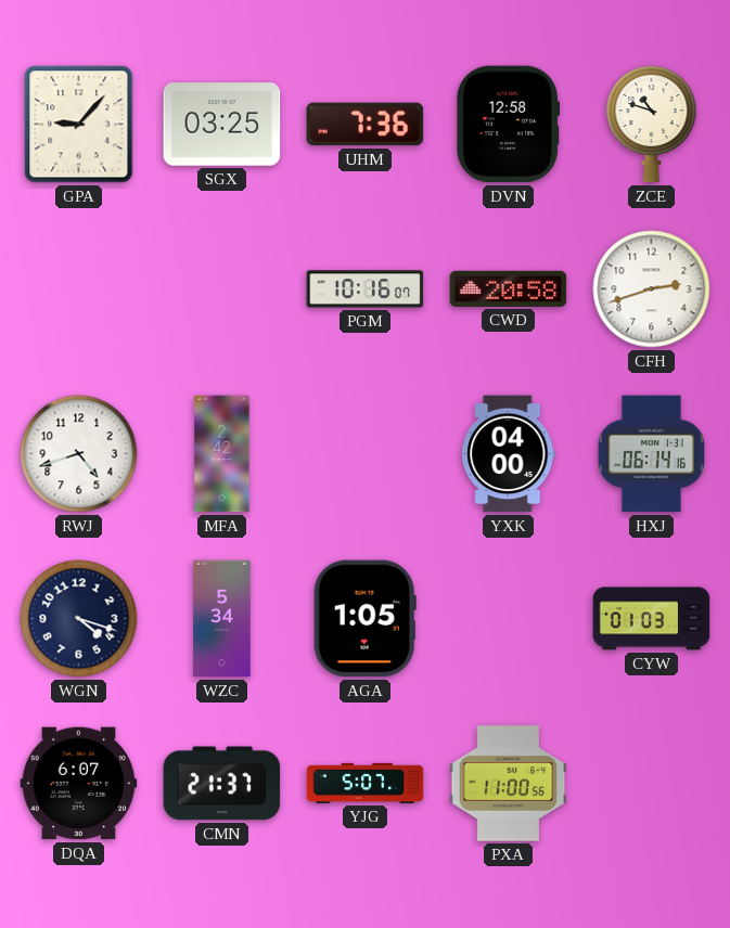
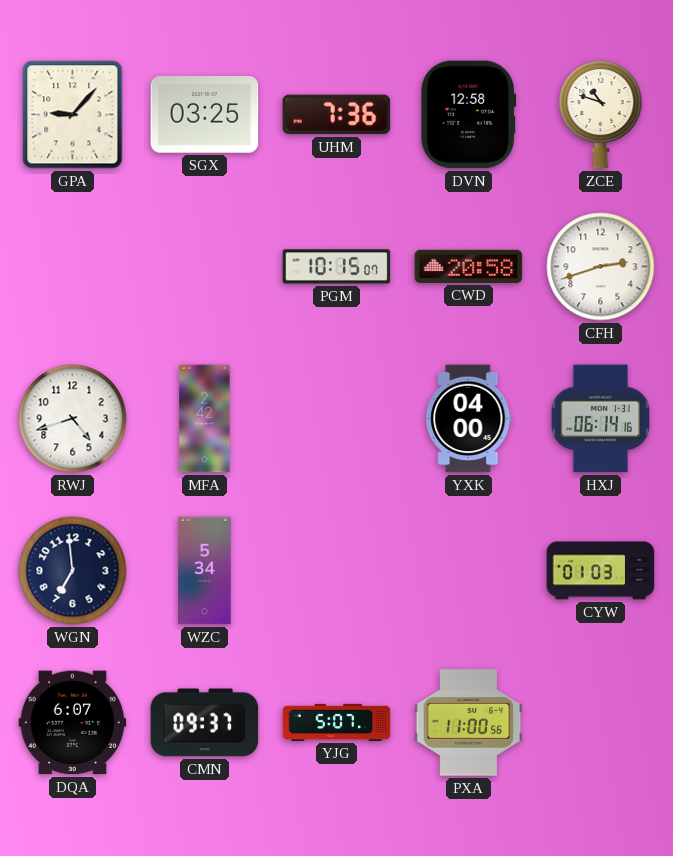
PGM: 10:16 -> 10:15 (337, 267)
WGN: 4:18 -> 6:59 (73, 571)
AGA: 1:05 -> none (364, 619)
CMN: 21:37 -> 09:37 (205, 723)
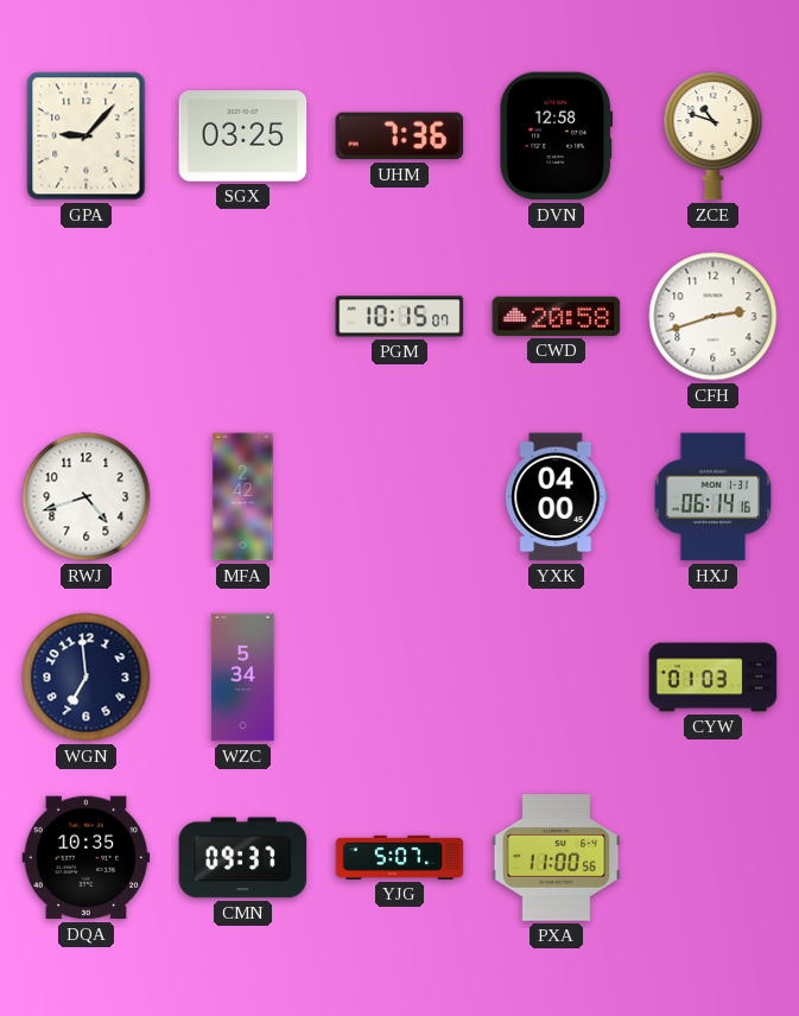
DQA: 6:07 -> 10:35 (87, 858)
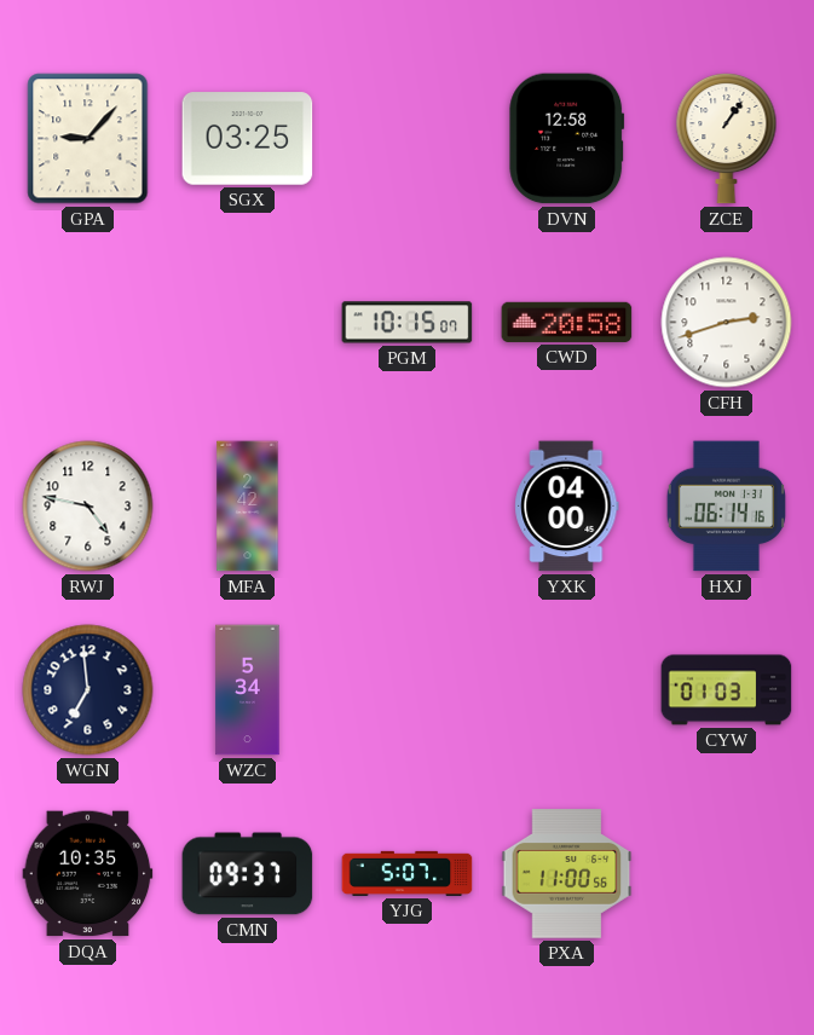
UHM: 7:36 -> none (400, 136)
ZCE: 10:48 -> 1:06 (727, 138)
RWJ: 4:42 -> 4:47 (88, 507)
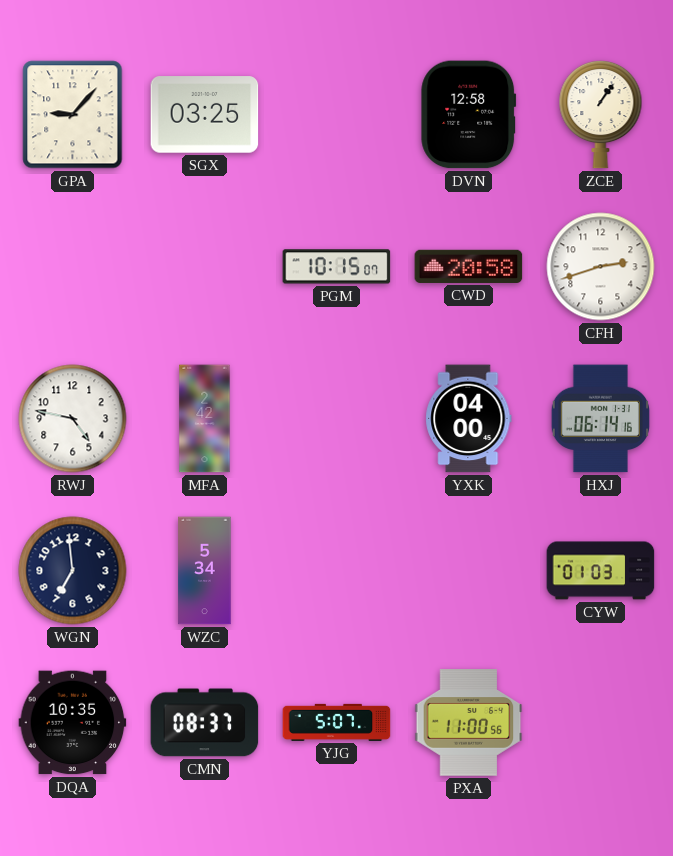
CMN: 09:37 -> 08:37 (205, 723)
